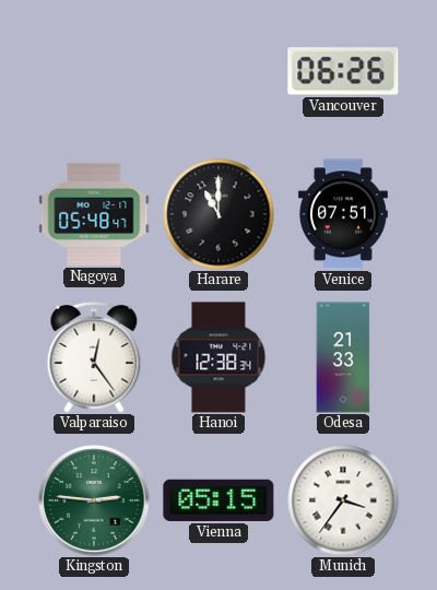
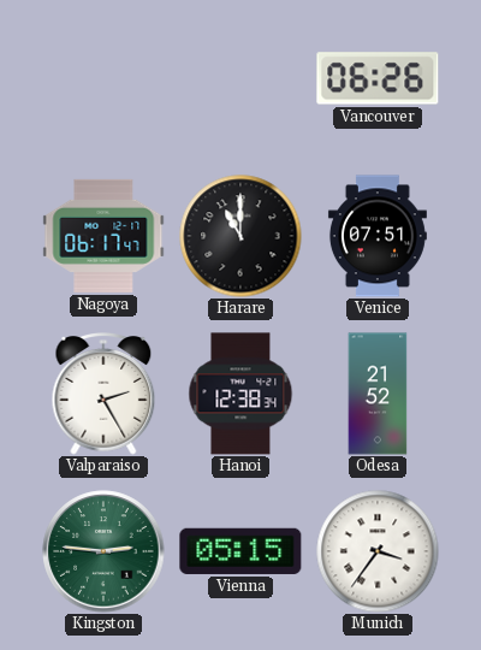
Nagoya: 05:48 -> 06:17 (103, 236)
Valparaiso: 12:24 -> 2:25 (103, 395)
Odesa: 21:33 -> 21:52 (378, 394)
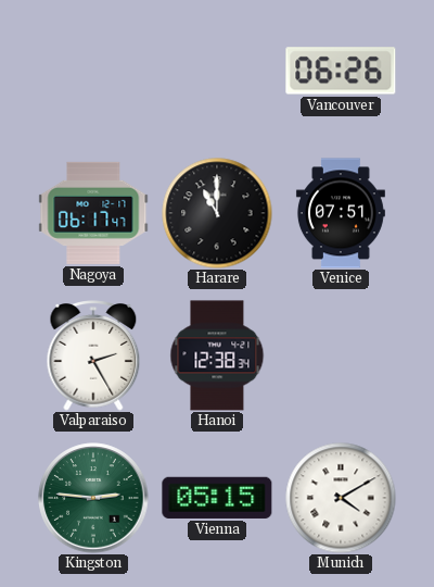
Odesa: 21:52 -> none (378, 394)
Munich: 3:36 -> 4:10 (341, 498)
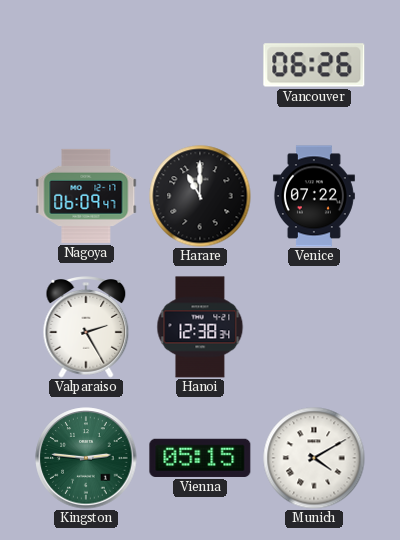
Nagoya: 06:17 -> 06:09 (86, 196)
Venice: 07:51 -> 07:22 (314, 196)
